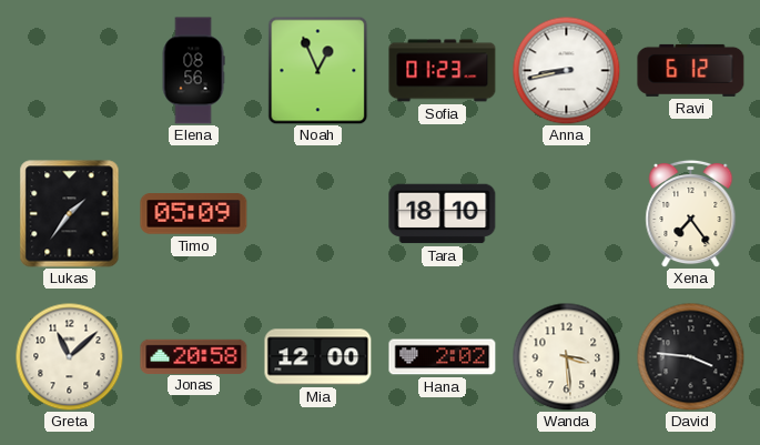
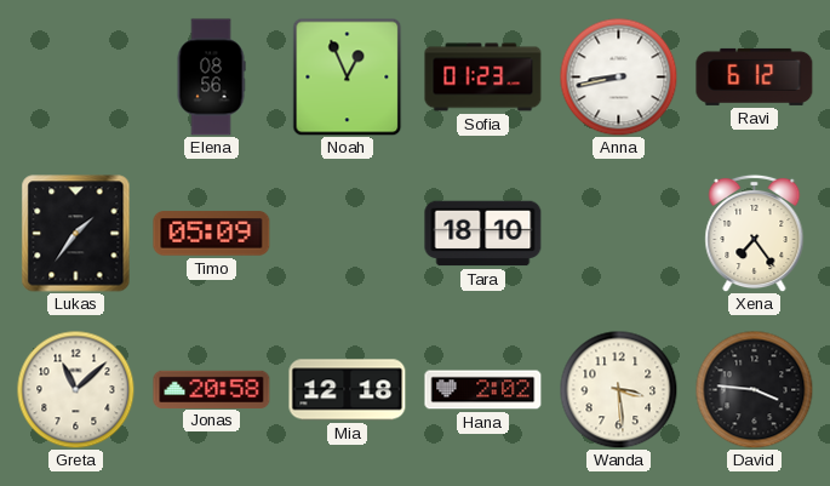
Mia: 12:00 -> 12:18 (348, 390)
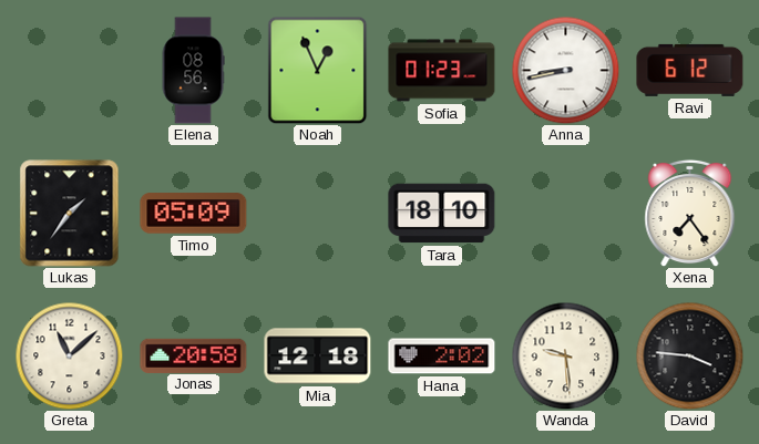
Wanda: 3:29 -> 9:29 (565, 355)
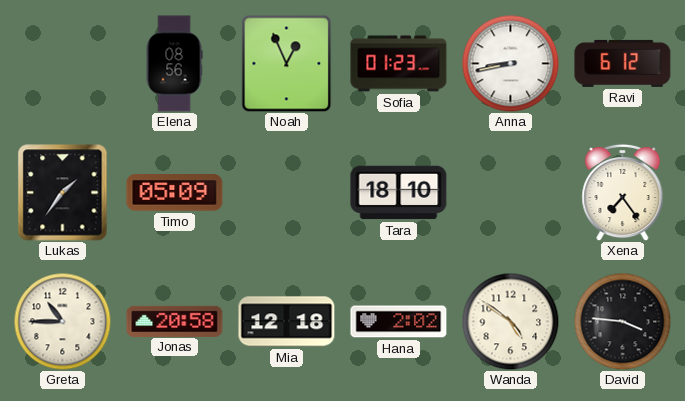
Greta: 11:08 -> 10:45 (62, 321)
Wanda: 9:29 -> 4:51 (510, 321)
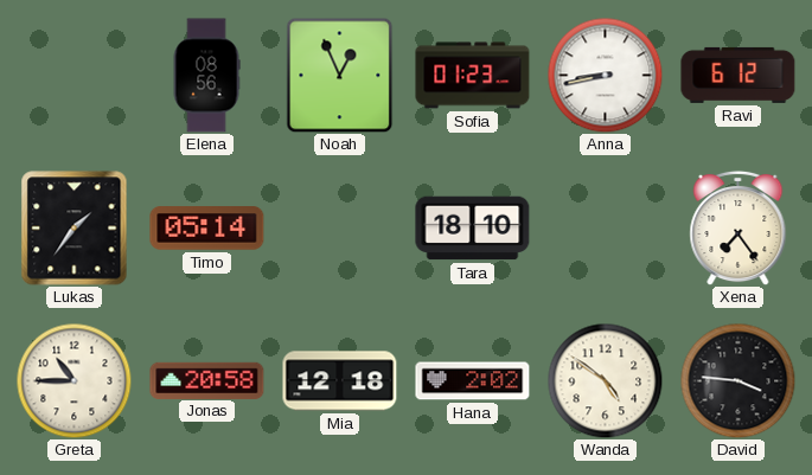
Timo: 05:09 -> 05:14 (207, 229)
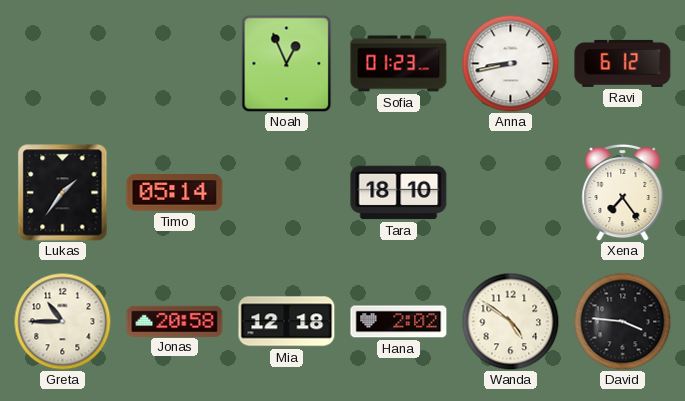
Elena: 08:56 -> none (206, 76)
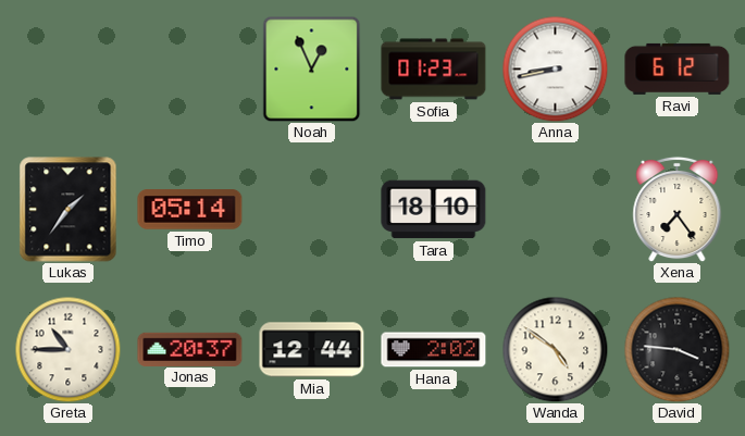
Jonas: 20:58 -> 20:37 (190, 349)
Mia: 12:18 -> 12:44 (312, 350)
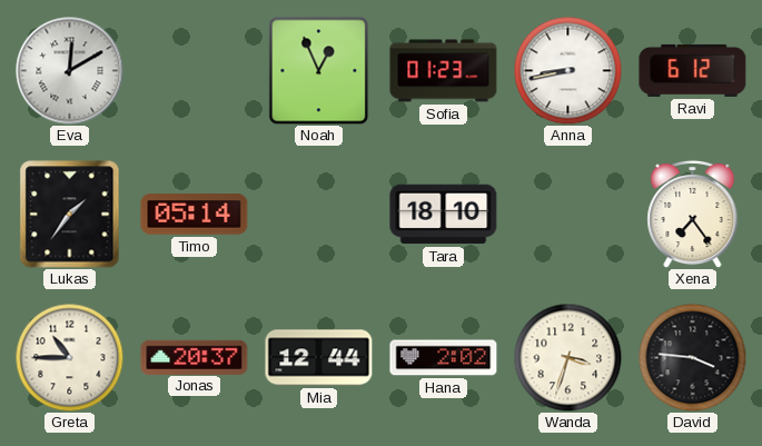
Eva: none -> 12:10 (70, 71)
Wanda: 4:51 -> 3:33 (567, 357)
